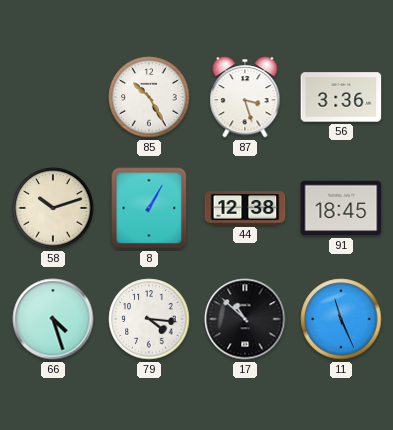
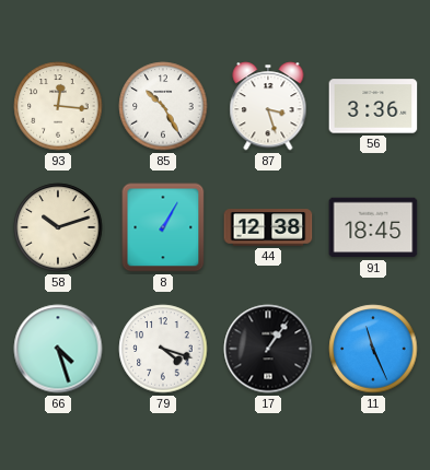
93: none -> 12:16 (58, 106)
79: 4:16 -> 4:18 (163, 349)
17: 10:52 -> 1:06 (268, 349)
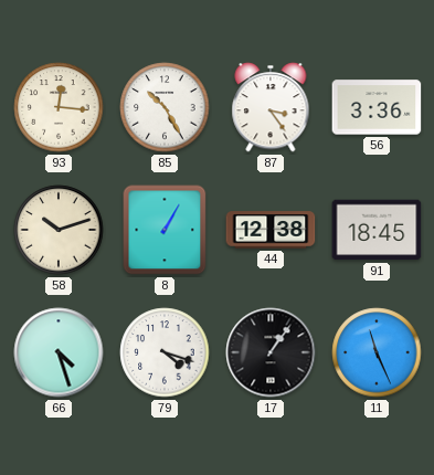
87: 3:27 -> 3:24 (271, 107)
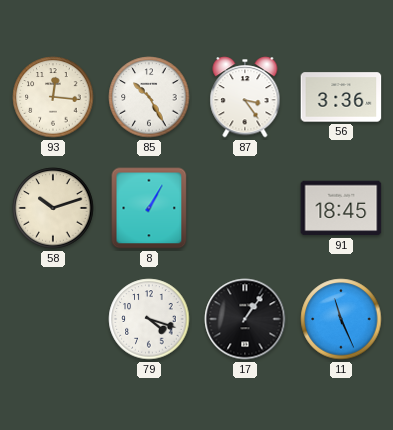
44: 12:38 -> none (271, 230)
66: 4:27 -> none (59, 352)
